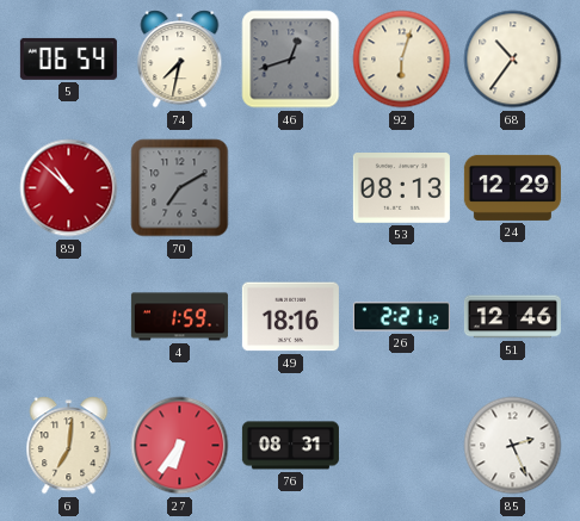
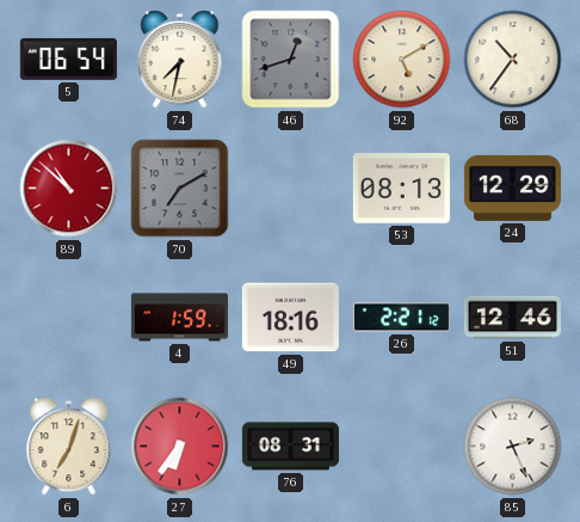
92: 6:03 -> 5:10 (402, 60)
6: 7:01 -> 7:03 (69, 447)
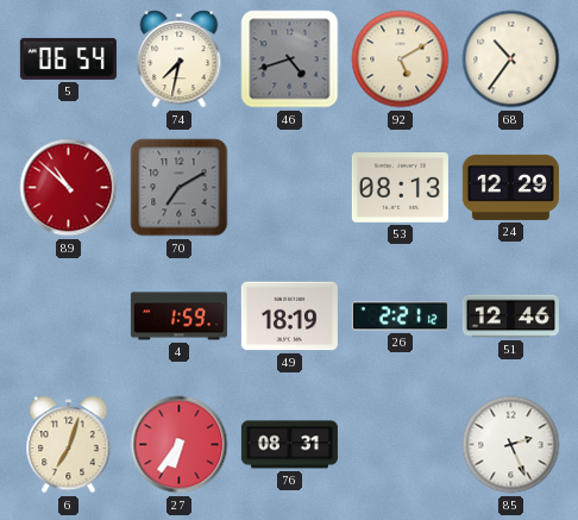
46: 12:42 -> 4:42 (290, 59)
49: 18:16 -> 18:19 (289, 317)
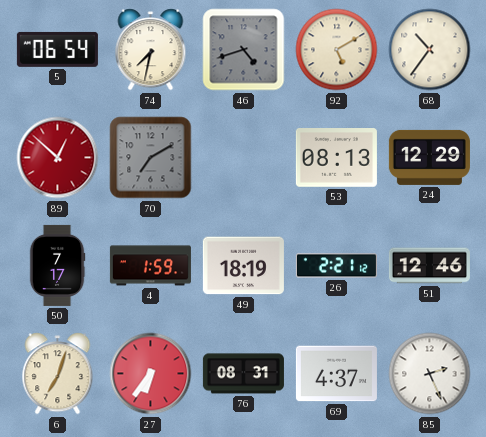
89: 10:52 -> 12:52 (58, 158)
50: none -> 7:17 (57, 265)
69: none -> 4:37 (336, 374)
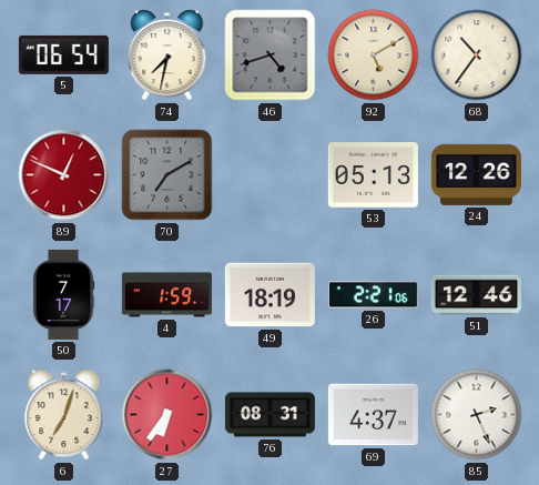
89: 12:52 -> 12:49 (64, 175)
53: 08:13 -> 05:13 (373, 175)
24: 12:29 -> 12:26 (476, 174)
26: 2:21:12 -> 2:21:06 (373, 295)
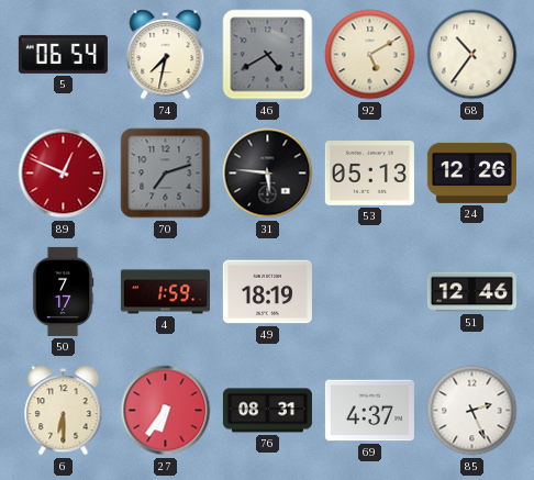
46: 4:42 -> 4:40 (268, 55)
70: 7:10 -> 7:12 (166, 174)
31: none -> 5:46 (268, 174)
26: 2:21 -> none (373, 295)
6: 7:03 -> 6:30 (64, 411)
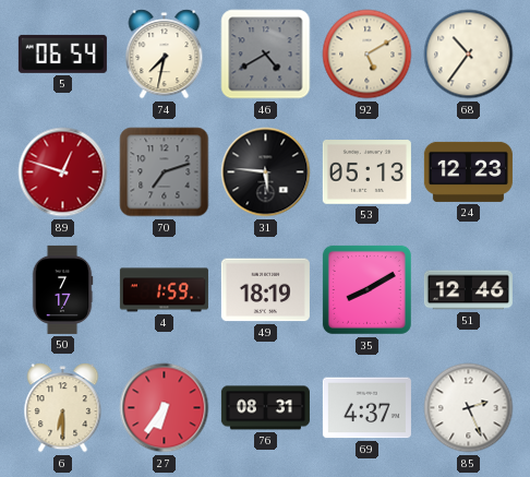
89: 12:49 -> 12:48 (63, 172)
24: 12:26 -> 12:23 (468, 171)
35: none -> 8:10 (366, 289)
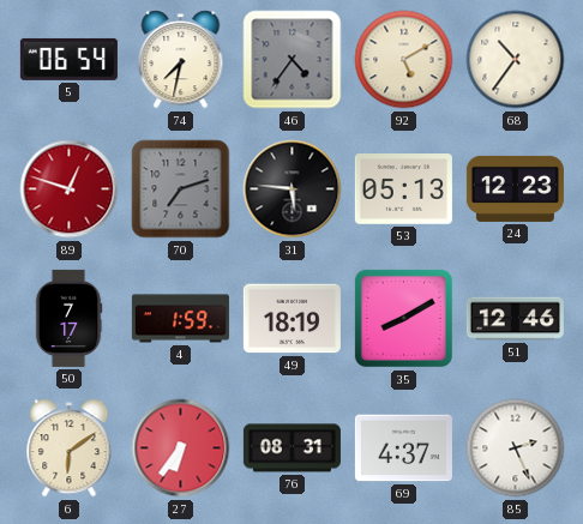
46: 4:40 -> 4:36 (293, 60)
6: 6:30 -> 6:09 (70, 448)
